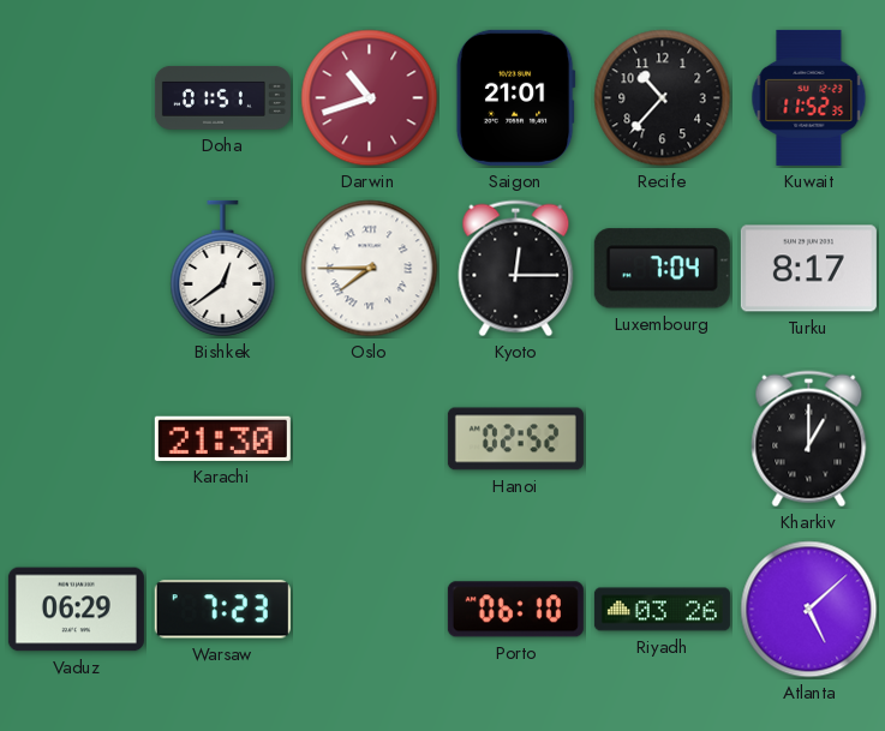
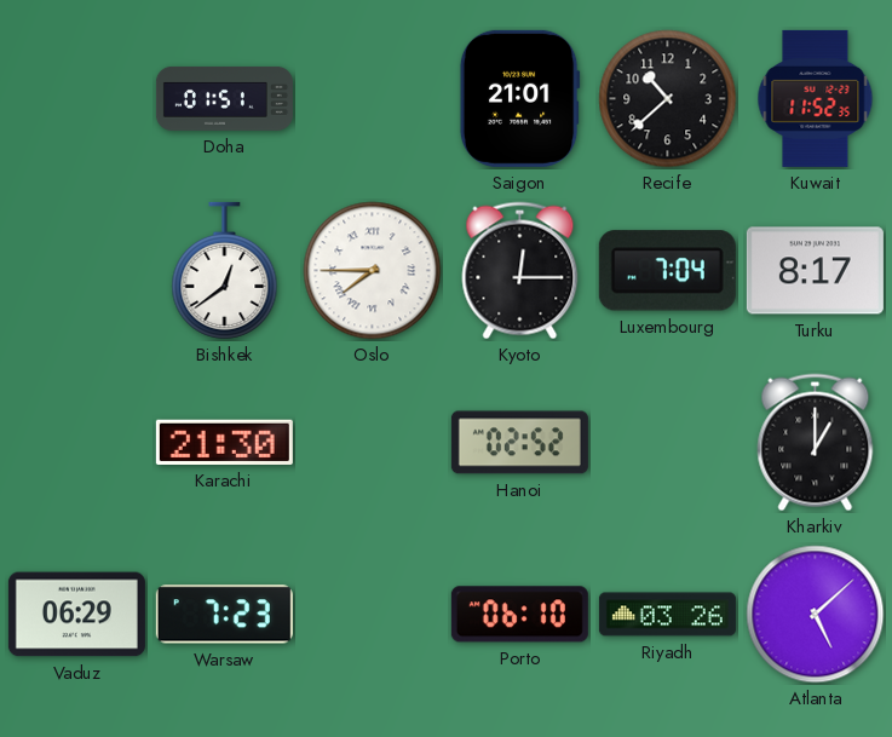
Darwin: 10:42 -> none (370, 98)
Recife: 10:37 -> 10:38 (668, 99)
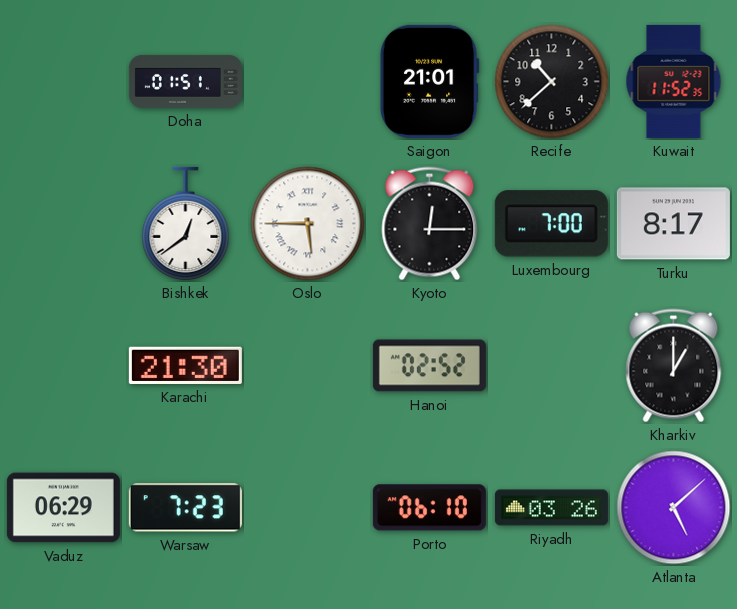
Oslo: 7:45 -> 5:45 (308, 224)
Luxembourg: 7:04 -> 7:00 (551, 224)
